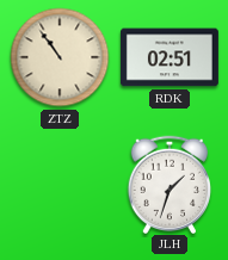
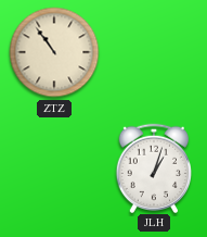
RDK: 02:51 -> none (170, 57)
JLH: 1:33 -> 1:03 (153, 167)
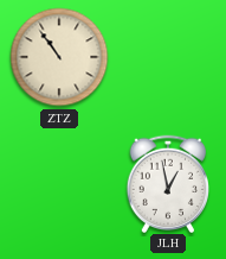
JLH: 1:03 -> 12:58 (167, 183)
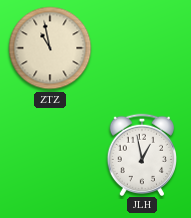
ZTZ: 10:54 -> 10:58 (50, 48)
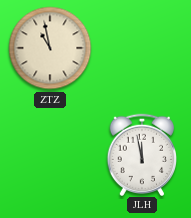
JLH: 12:58 -> 11:58 (141, 154)
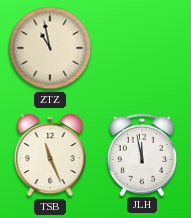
TSB: none -> 11:26 (50, 155)
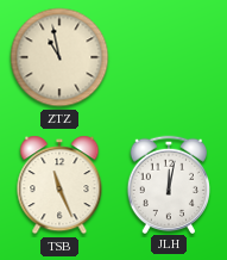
JLH: 11:58 -> 12:02 (168, 184)
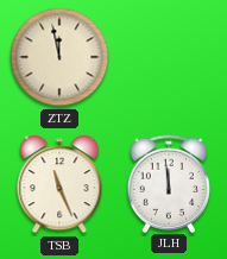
ZTZ: 10:58 -> 11:58 (59, 57)
JLH: 12:02 -> 11:59 (168, 183)
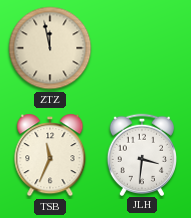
TSB: 11:26 -> 11:34 (50, 155)
JLH: 11:59 -> 3:31 (141, 154)
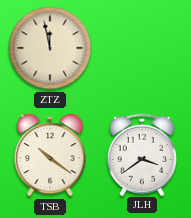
TSB: 11:34 -> 10:21 (50, 155)
JLH: 3:31 -> 3:39 (141, 154)
